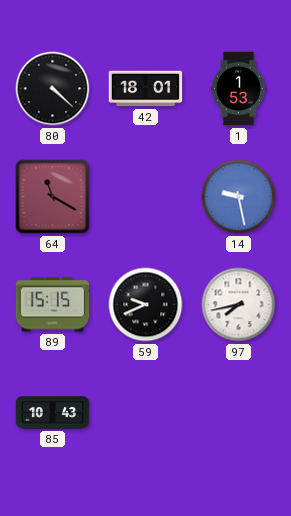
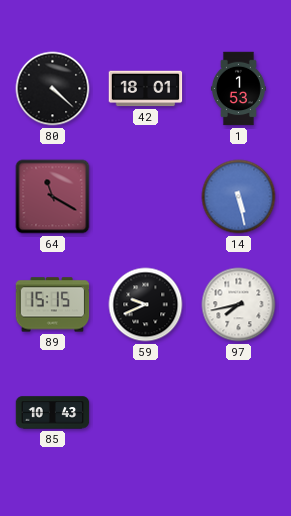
14: 9:28 -> 5:28 (239, 197)
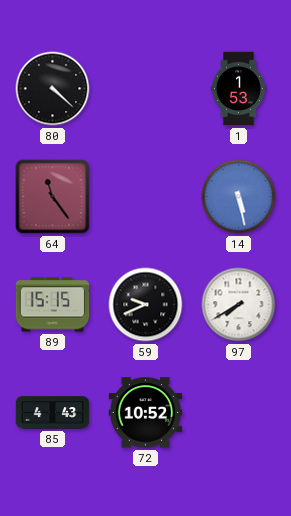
42: 18:01 -> none (146, 89)
64: 11:20 -> 11:24 (53, 197)
97: 7:43 -> 7:40 (239, 305)
85: 10:43 -> 4:43 (53, 413)
72: none -> 10:52 (146, 413)
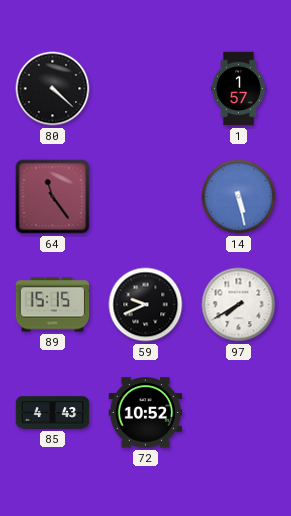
1: 1:53 -> 1:57 (238, 89)
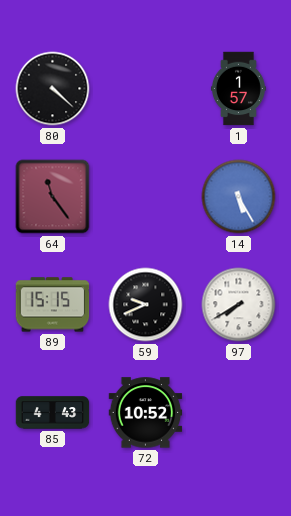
14: 5:28 -> 5:25 (239, 197)
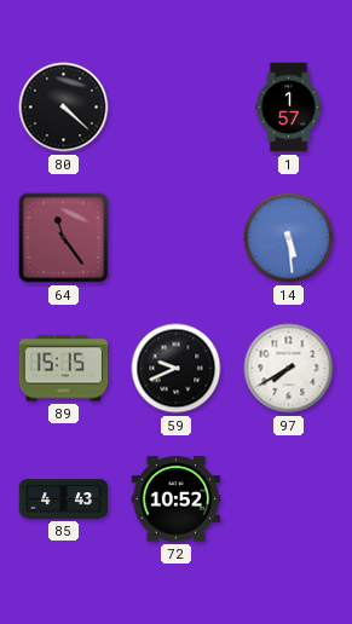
14: 5:25 -> 5:29 (289, 238)
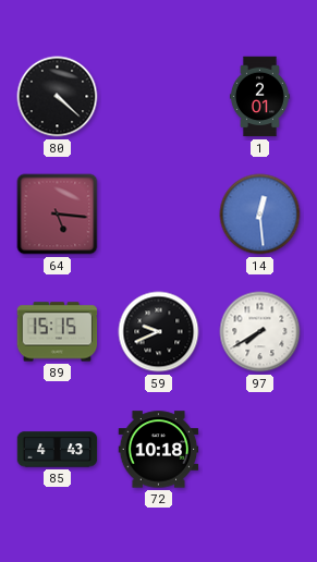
1: 1:57 -> 2:01 (259, 97)
64: 11:24 -> 5:16 (58, 215)
14: 5:29 -> 12:29 (260, 215)
72: 10:52 -> 10:18 (159, 450)
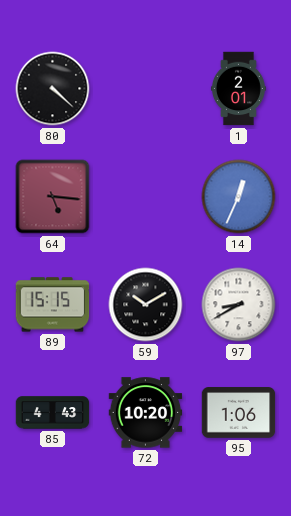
14: 12:29 -> 12:34 (239, 197)
59: 9:41 -> 10:10 (146, 305)
97: 7:40 -> 8:40 (239, 305)
72: 10:18 -> 10:20 (146, 413)
95: none -> 1:06 (239, 413)
